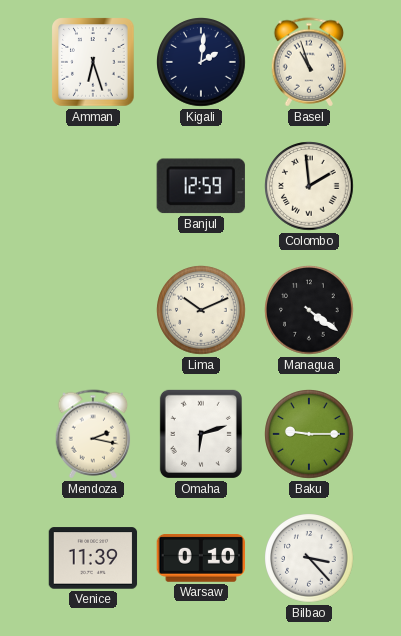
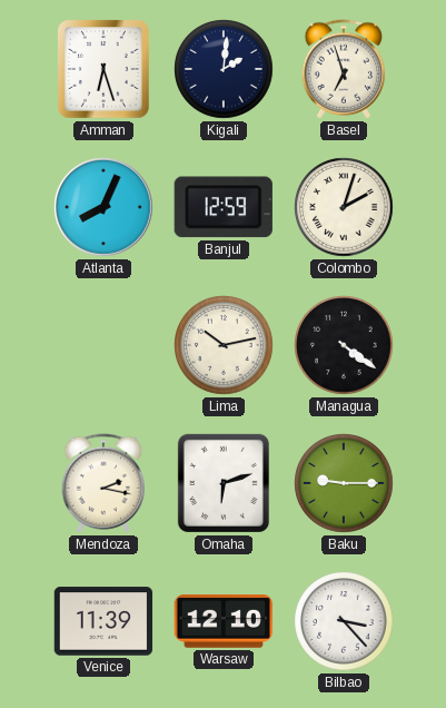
Basel: 10:57 -> 6:57 (344, 69)
Atlanta: none -> 8:04 (103, 207)
Colombo: 1:59 -> 2:03 (344, 207)
Lima: 10:11 -> 10:13 (224, 345)
Warsaw: 0:10 -> 12:10 (222, 622)
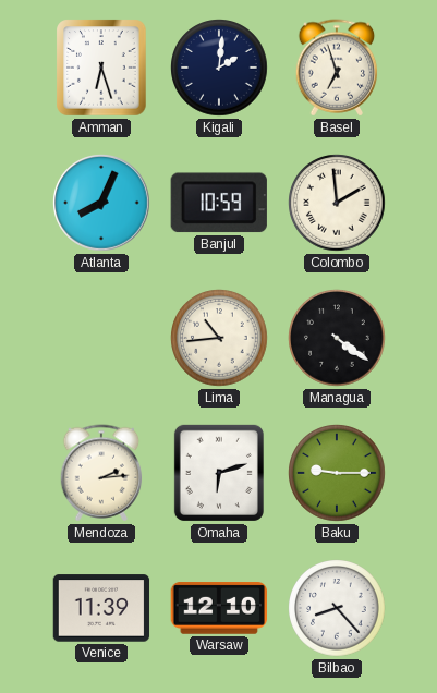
Banjul: 12:59 -> 10:59 (219, 203)
Colombo: 2:03 -> 1:59 (337, 203)
Lima: 10:13 -> 10:44 (219, 338)
Mendoza: 2:17 -> 2:14 (101, 473)
Bilbao: 3:23 -> 8:23 (337, 608)
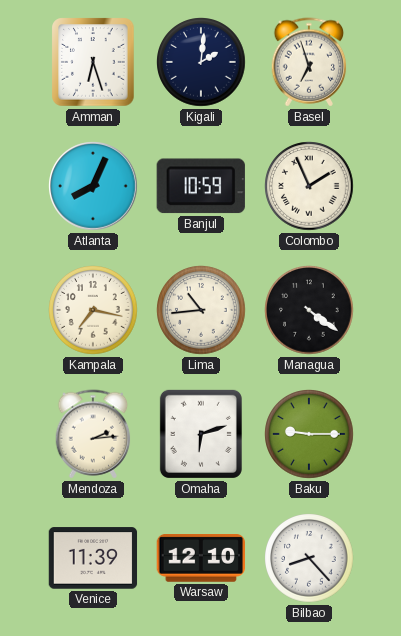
Colombo: 1:59 -> 1:56 (309, 186)
Kampala: none -> 7:17 (93, 310)
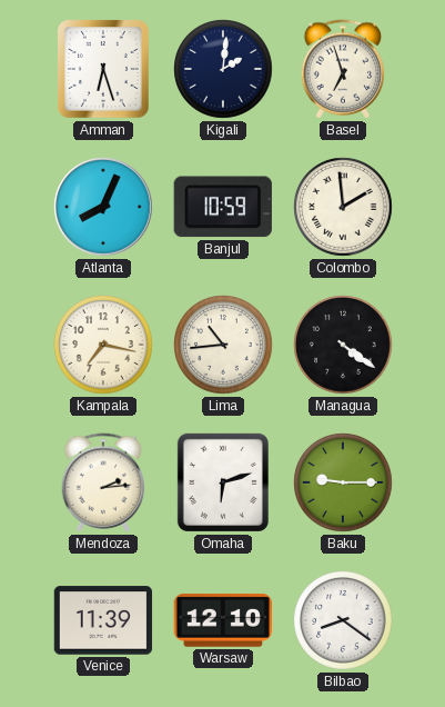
Colombo: 1:56 -> 1:59 (343, 207)
Bilbao: 8:23 -> 8:21 (343, 620)
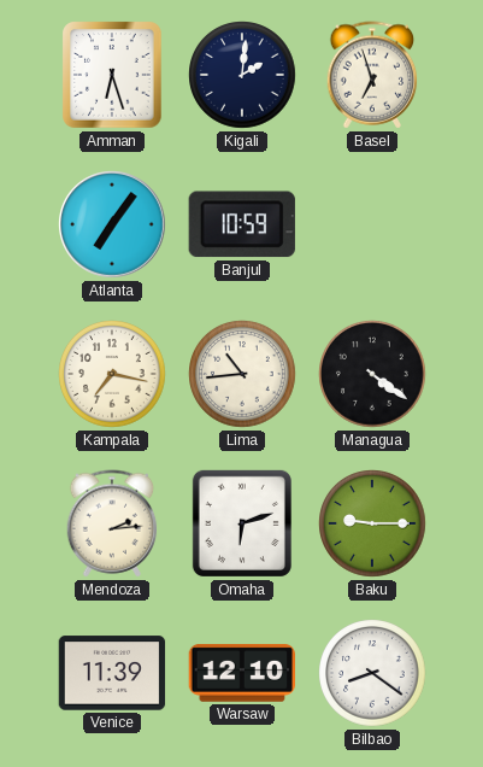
Atlanta: 8:04 -> 7:06 (112, 224)
Colombo: 1:59 -> none (343, 207)
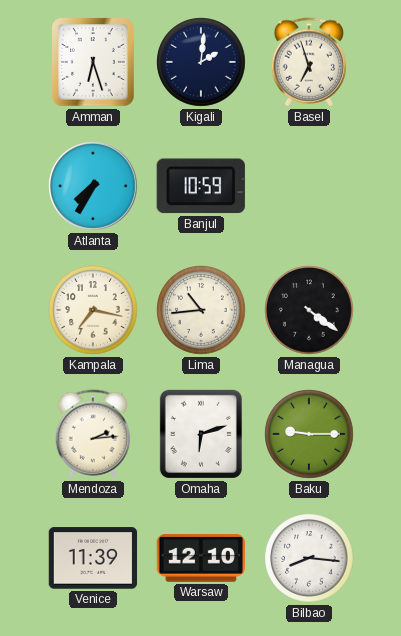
Atlanta: 7:06 -> 7:35 (93, 186)
Bilbao: 8:21 -> 8:16 (309, 558)
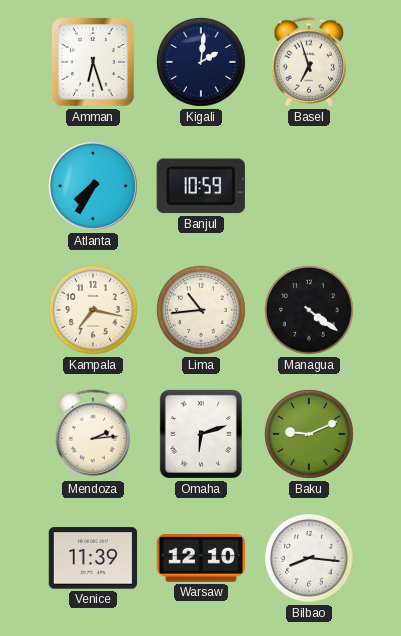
Baku: 9:15 -> 9:11 (309, 434)
